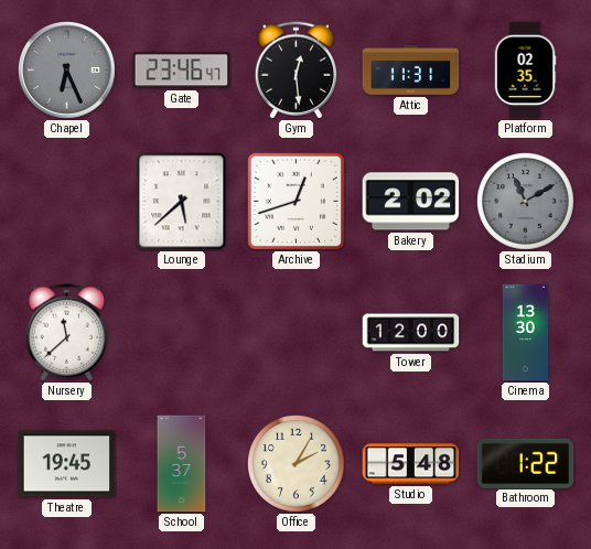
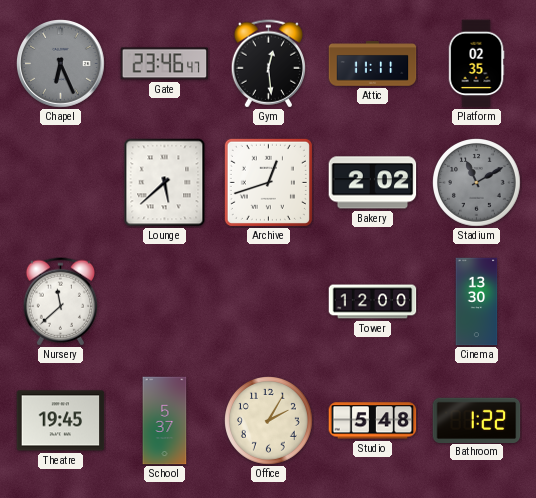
Attic: 11:31 -> 11:11 (373, 64)
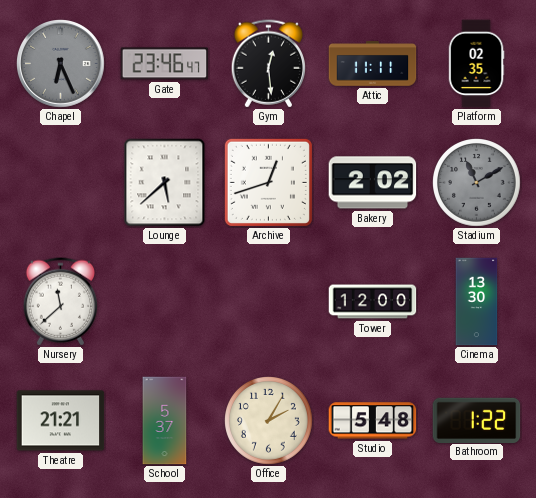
Theatre: 19:45 -> 21:21 (61, 421)
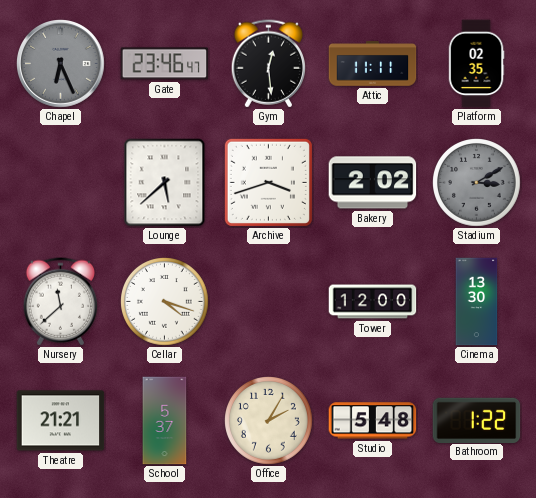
Archive: 12:42 -> 3:42 (268, 182)
Stadium: 11:10 -> 3:10 (477, 183)
Cellar: none -> 4:18 (165, 302)
